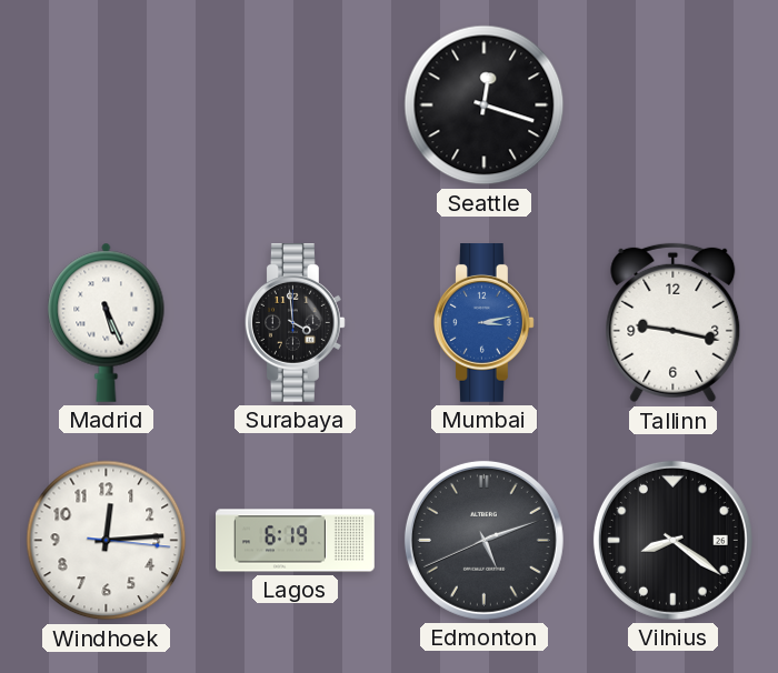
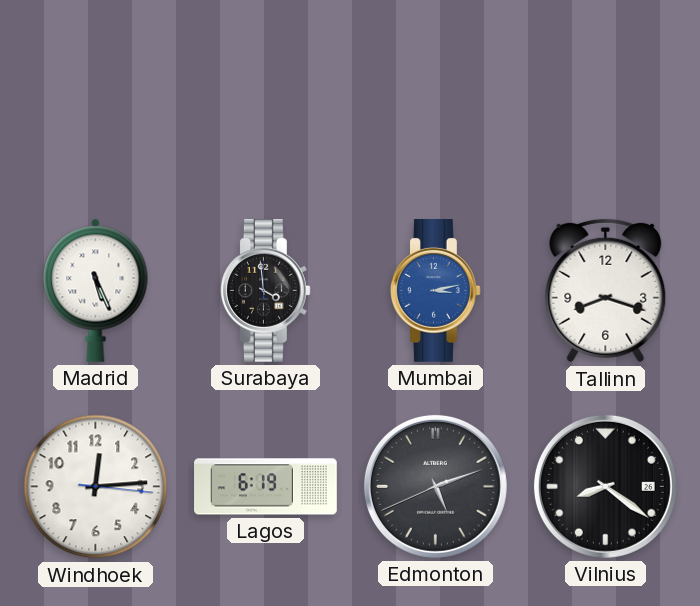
Seattle: 12:18 -> none (485, 106)
Tallinn: 9:17 -> 8:18 (606, 291)
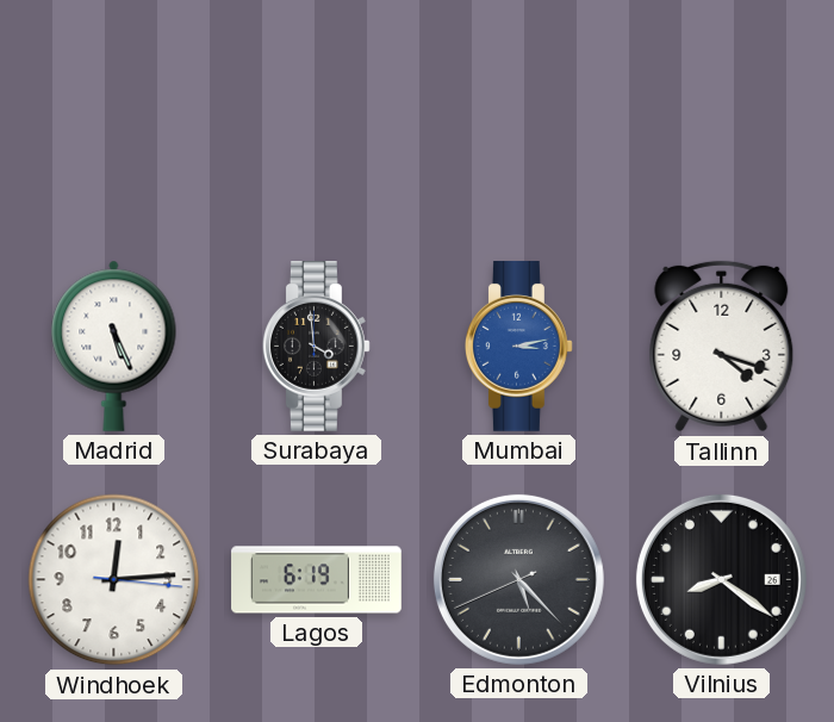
Tallinn: 8:18 -> 4:18 (722, 347)
Edmonton: 5:11 -> 5:22 (518, 579)
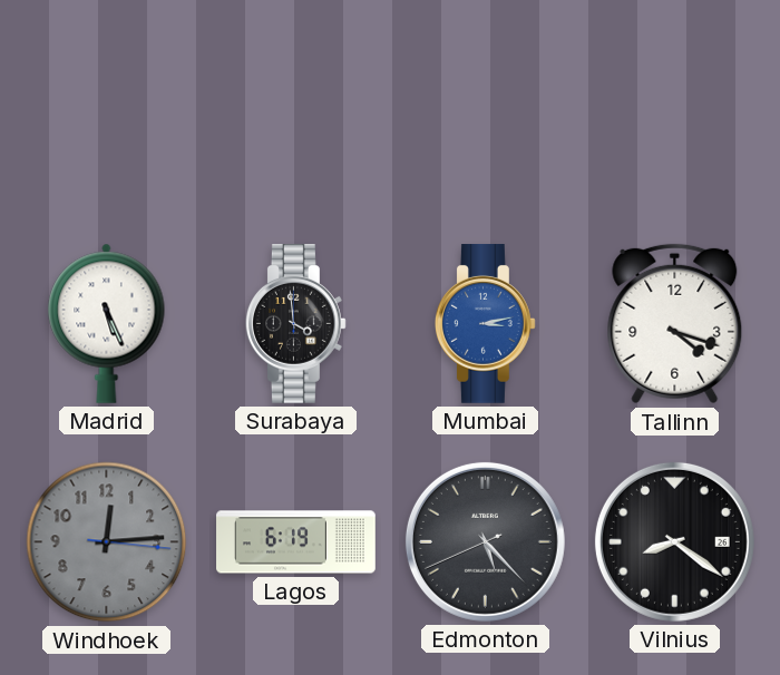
Windhoek dial: white -> grey (107, 542)
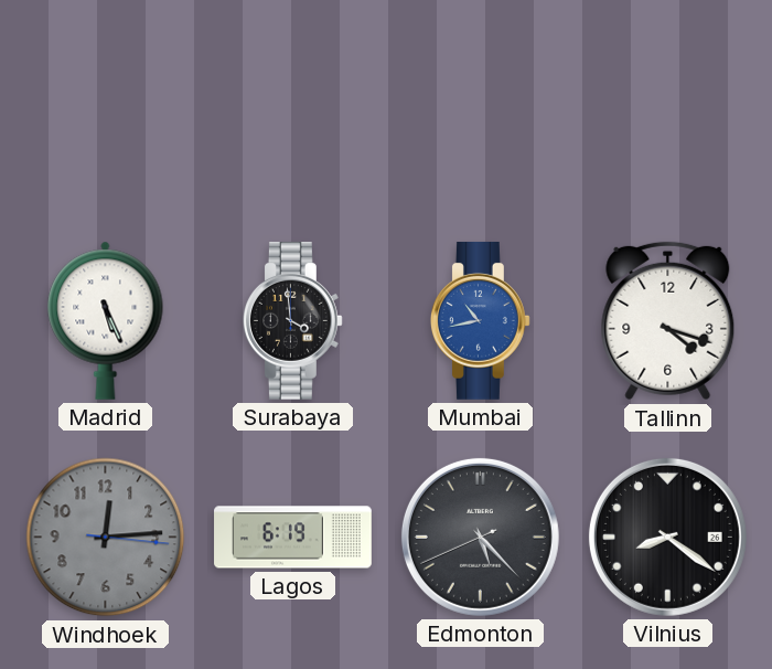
Mumbai: 3:13 -> 10:43 (481, 321)
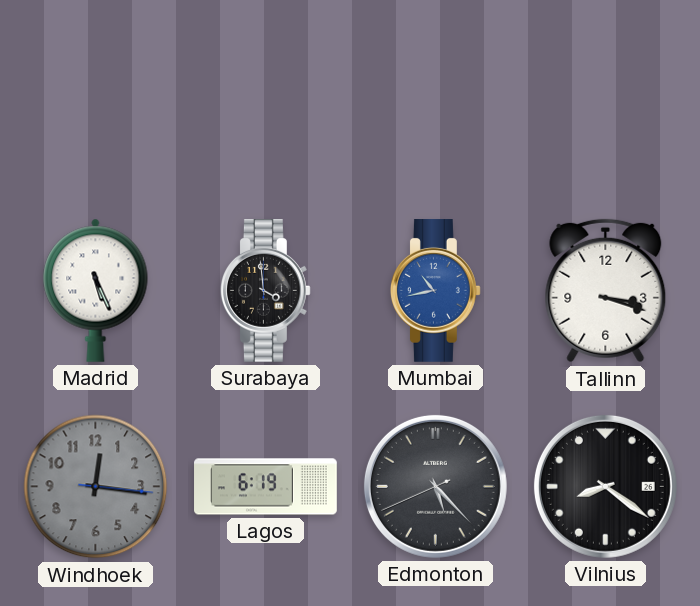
Tallinn: 4:18 -> 3:18 (606, 291)
Windhoek: 12:14 -> 12:16 (96, 487)
